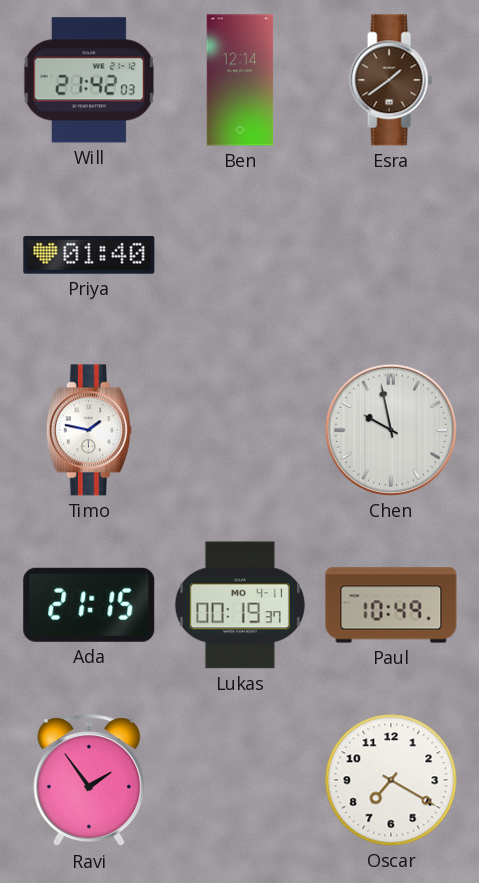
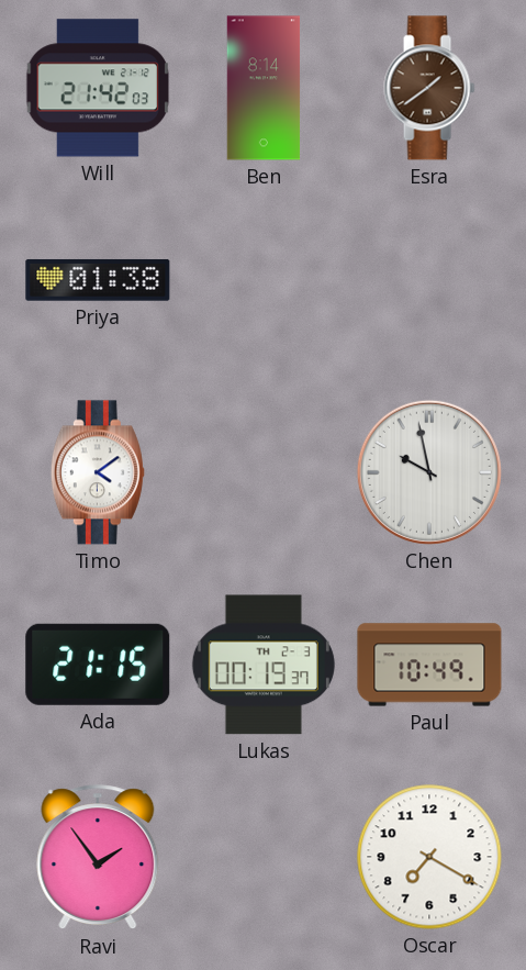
Ben: 12:14 -> 8:14 (264, 88)
Priya: 01:40 -> 01:38 (98, 280)
Timo: 1:47 -> 4:09 (98, 472)
Lukas date: MO 4-11 -> TH 2-3 (264, 665)
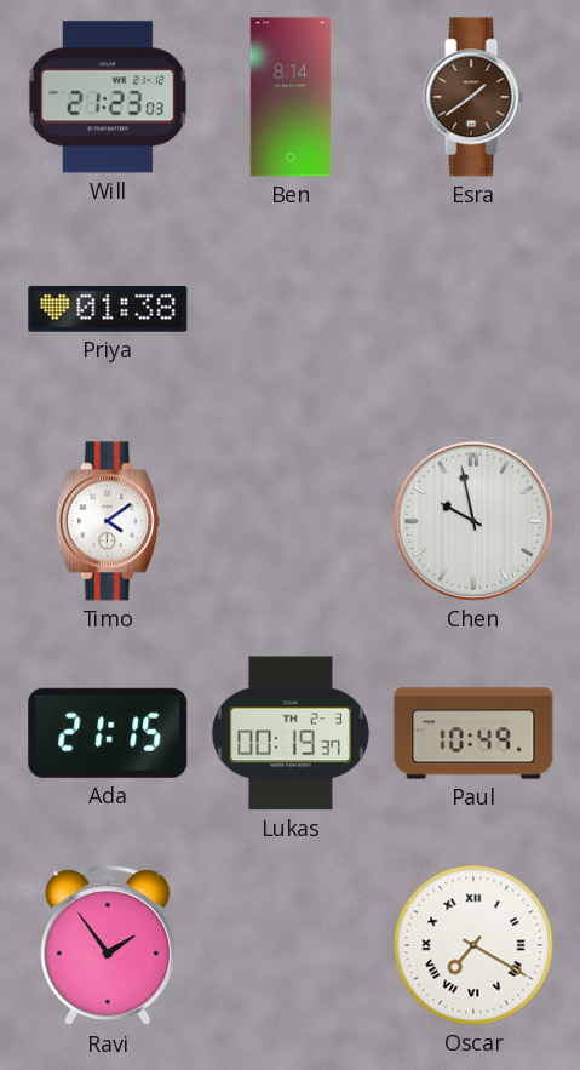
Will: 21:42 -> 21:23 (108, 97)
Oscar numerals: Arabic -> Roman (473, 945)
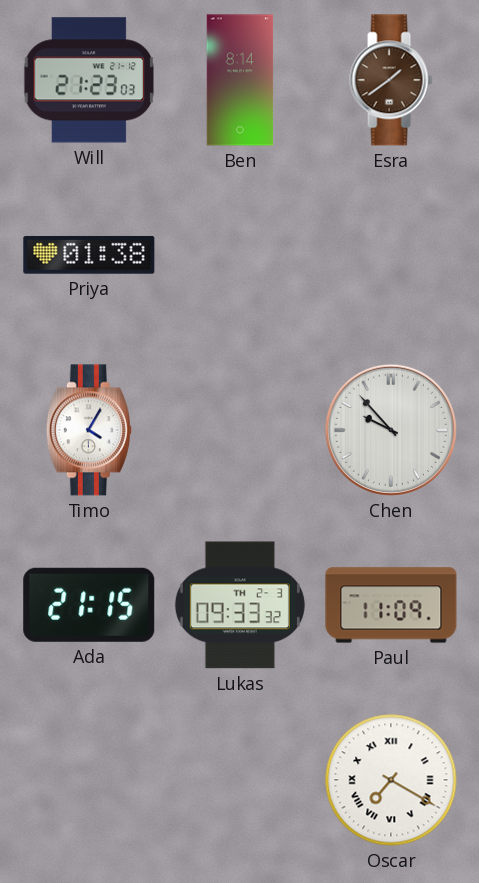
Timo: 4:09 -> 4:05 (89, 430)
Chen: 9:58 -> 9:53 (391, 430)
Lukas: 00:19 -> 09:33 (240, 605)
Paul: 10:49 -> 11:09 (391, 605)
Ravi: 1:54 -> none (108, 946)
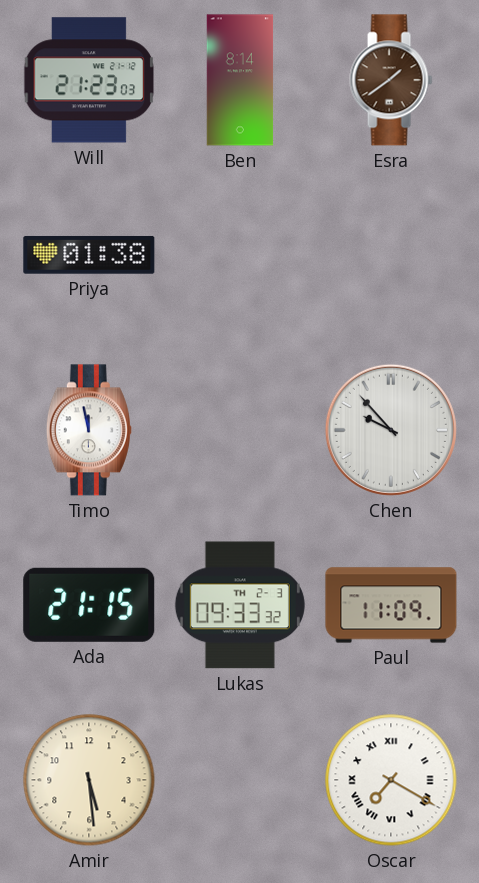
Timo: 4:05 -> 11:58 (89, 430)
Amir: none -> 5:29 (89, 780)
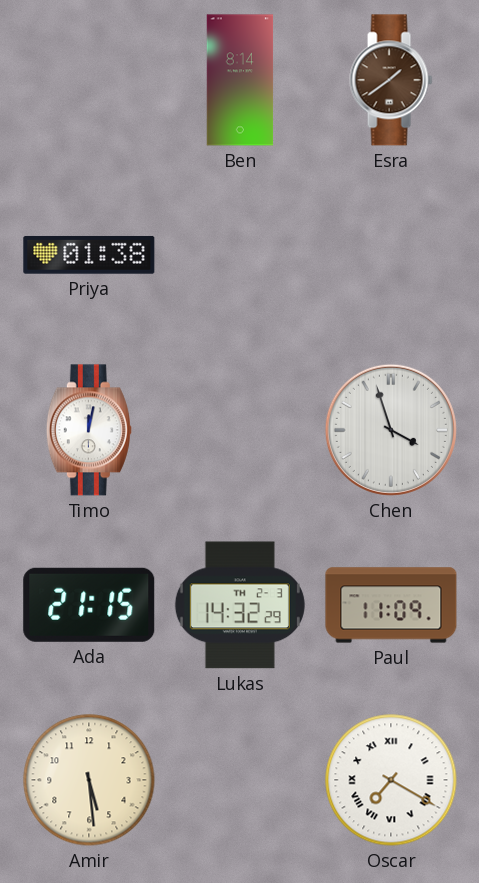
Will: 21:23 -> none (89, 80)
Timo: 11:58 -> 12:02 (89, 430)
Chen: 9:53 -> 3:57 (391, 430)
Lukas: 09:33 -> 14:32 (240, 605)
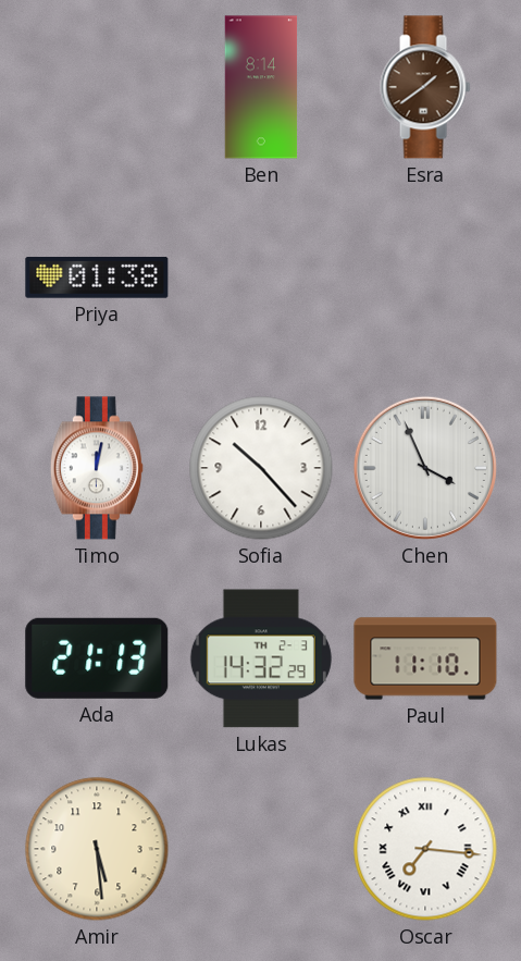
Sofia: none -> 10:23 (261, 468)
Chen: 3:57 -> 3:56 (425, 468)
Ada: 21:15 -> 21:13 (97, 658)
Paul: 11:09 -> 11:10 (425, 658)
Oscar: 7:20 -> 7:16 (425, 849)
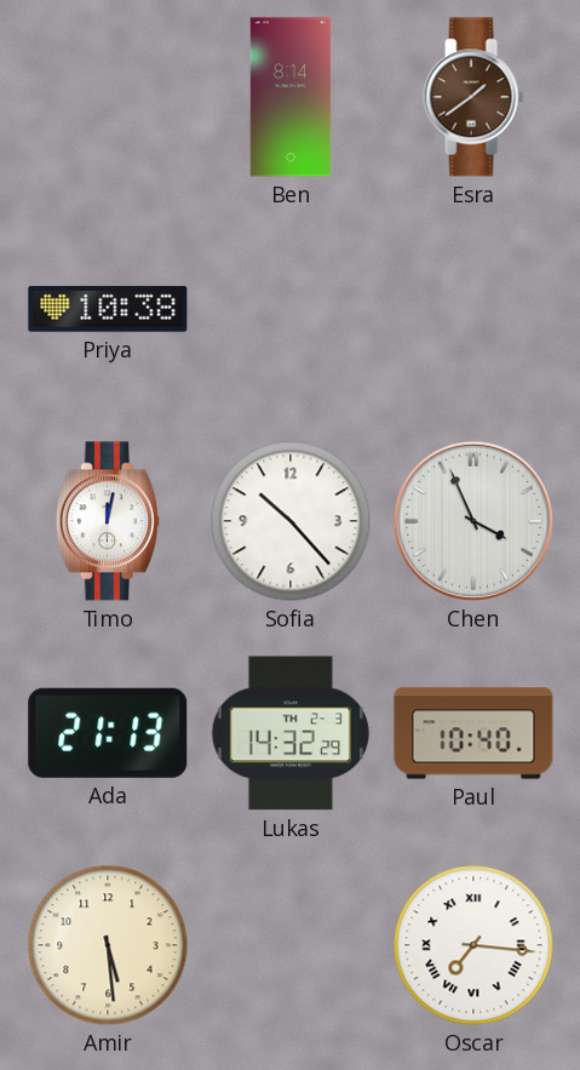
Priya: 01:38 -> 10:38 (108, 309)
Paul: 11:10 -> 10:40 (473, 733)
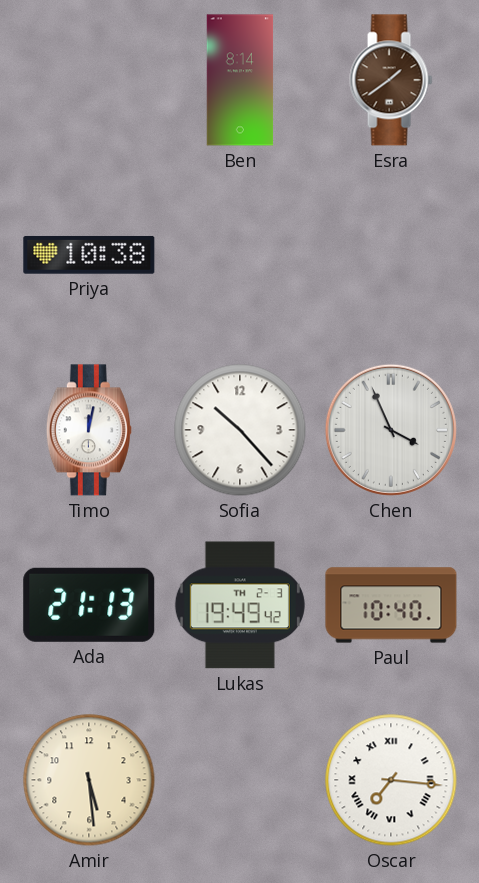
Lukas: 14:32 -> 19:49 (240, 605)
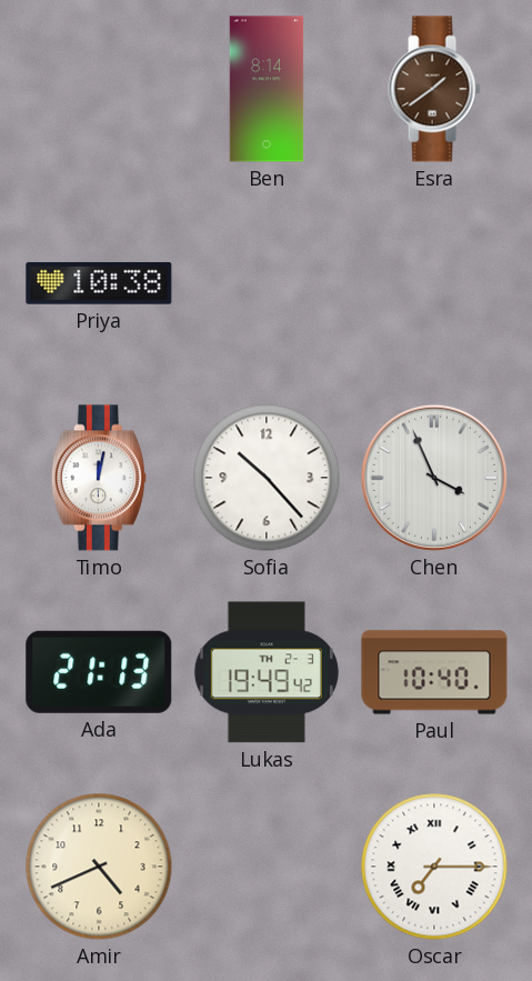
Amir: 5:29 -> 4:41 (99, 867)
Oscar: 7:16 -> 7:15 (434, 867)
